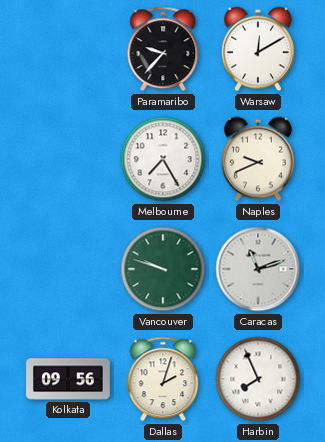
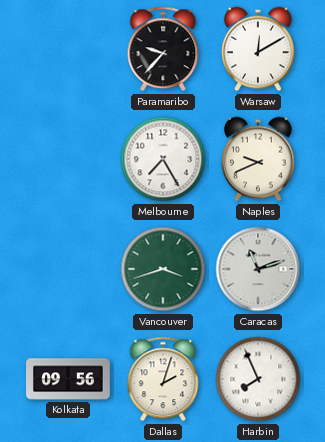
Vancouver: 9:48 -> 3:42 (163, 269)
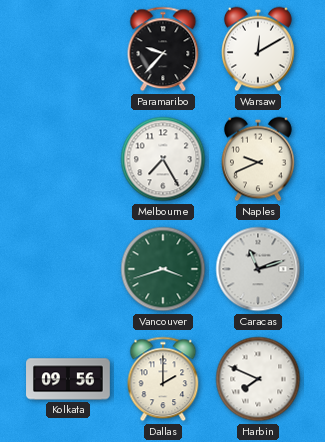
Dallas: 2:03 -> 2:00 (163, 379)
Harbin: 7:56 -> 7:49 (258, 379)
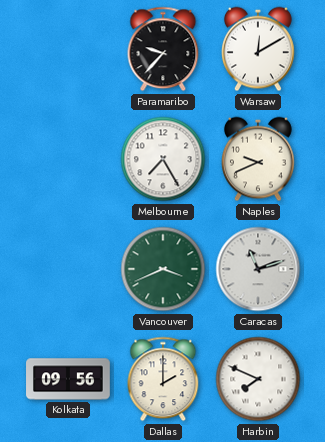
Vancouver: 3:42 -> 3:41 (163, 269)
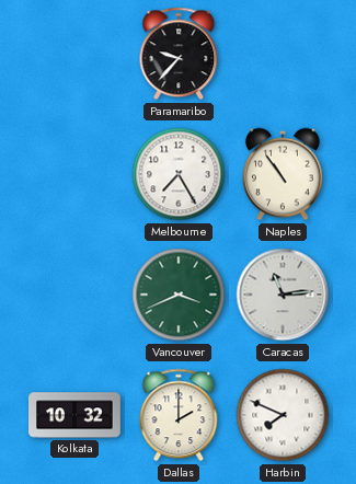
Warsaw: 12:10 -> none (259, 49)
Naples: 9:41 -> 10:54 (284, 174)
Caracas: 11:12 -> 11:14 (283, 295)
Kolkata: 09:56 -> 10:32 (74, 415)
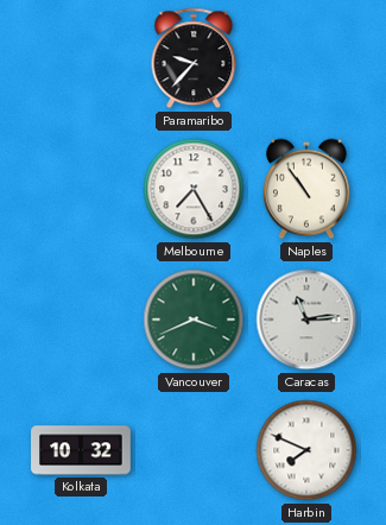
Dallas: 2:00 -> none (179, 415)
